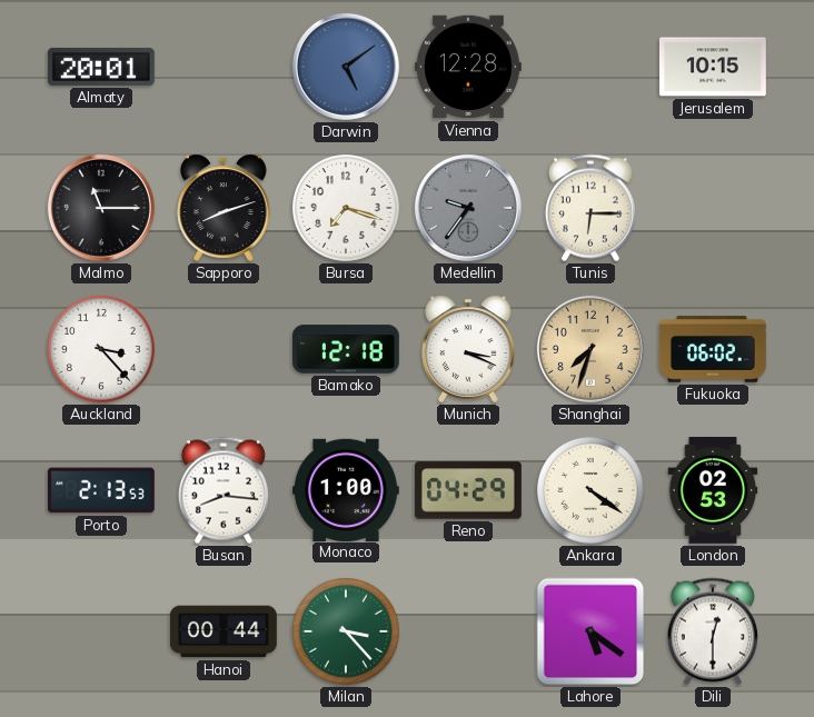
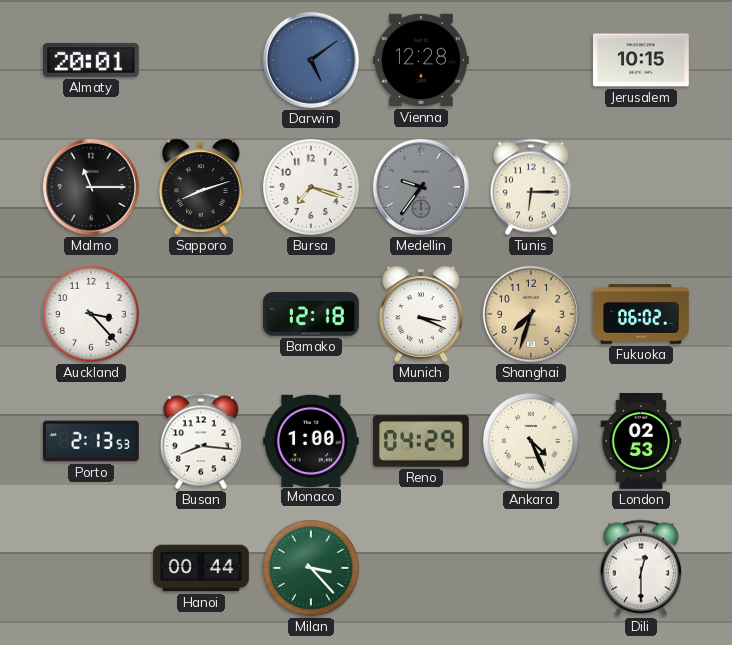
Ankara: 4:21 -> 4:26 (532, 442)
Lahore: 5:21 -> none (590, 631)
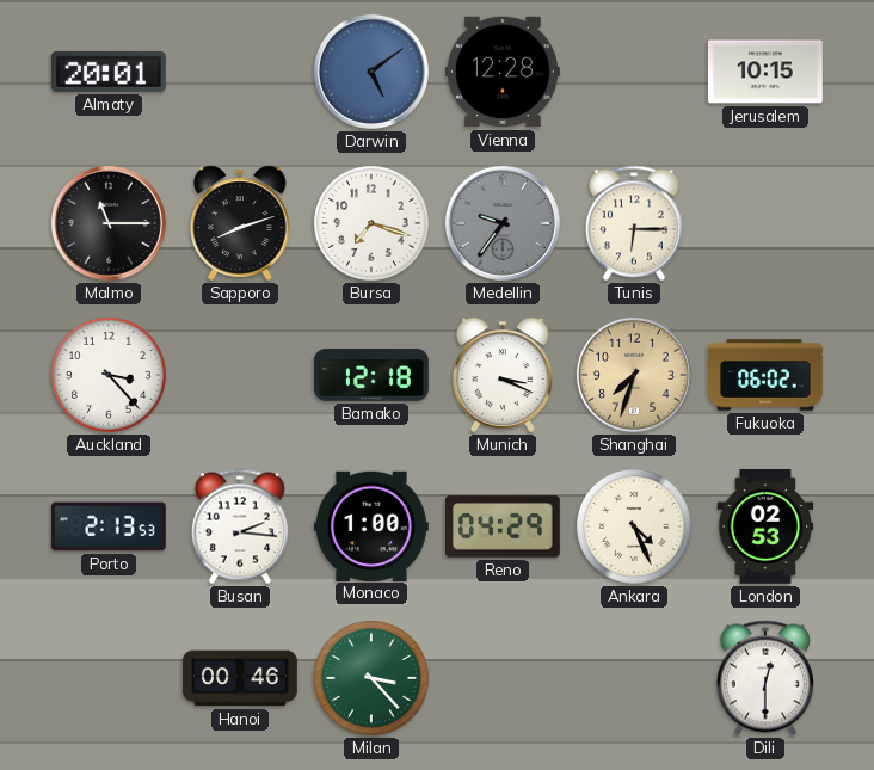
Busan: 8:16 -> 2:16 (240, 526)
Hanoi: 00:44 -> 00:46 (240, 678)
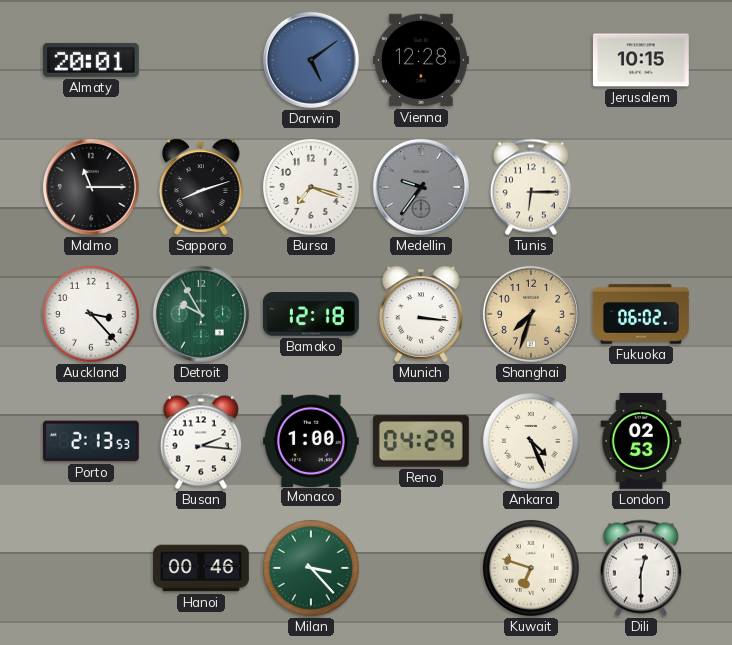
Detroit: none -> 9:55 (201, 314)
Munich: 3:19 -> 3:16 (421, 314)
Kuwait: none -> 6:48 (532, 569)
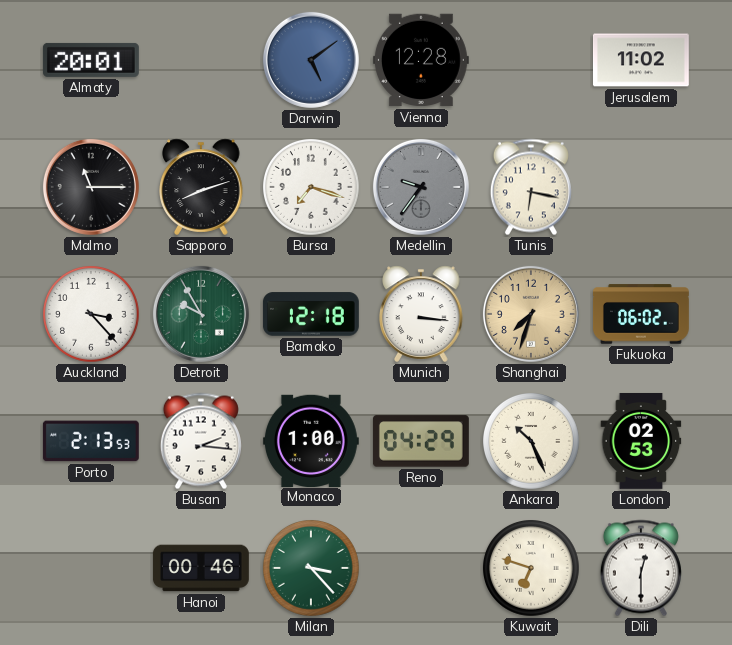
Jerusalem: 10:15 -> 11:02 (641, 60)
Tunis: 6:15 -> 6:17 (531, 187)
Ankara: 4:26 -> 10:26 (532, 442)
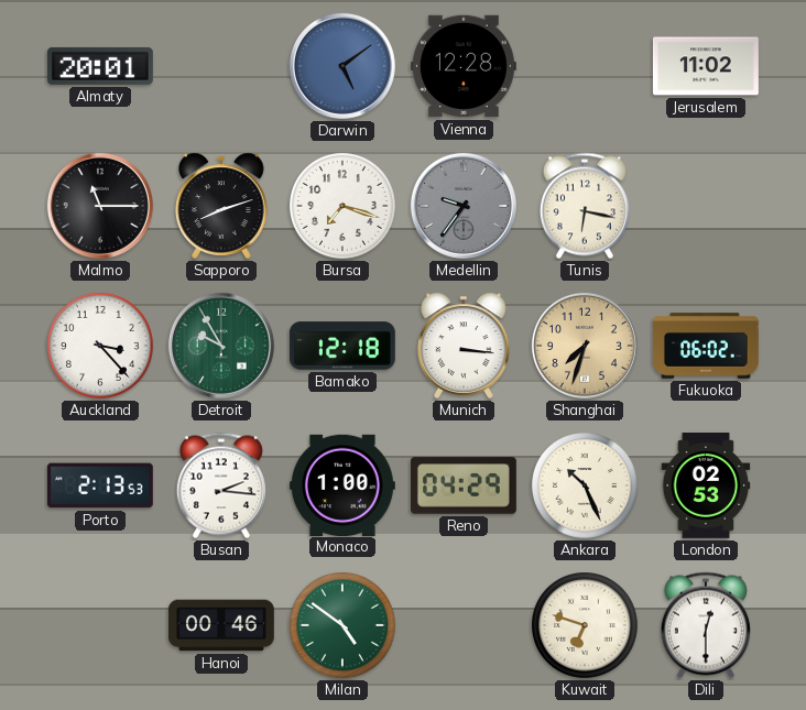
Milan: 3:23 -> 4:51 (344, 626)
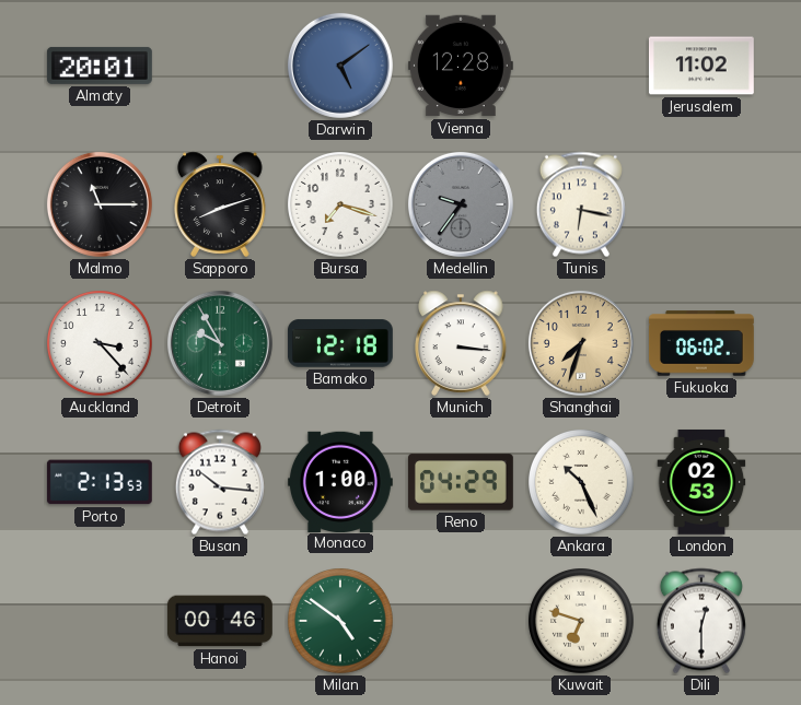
Busan: 2:16 -> 10:16 (220, 482)
